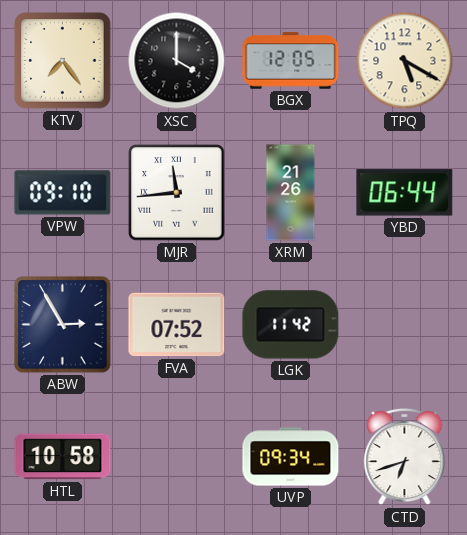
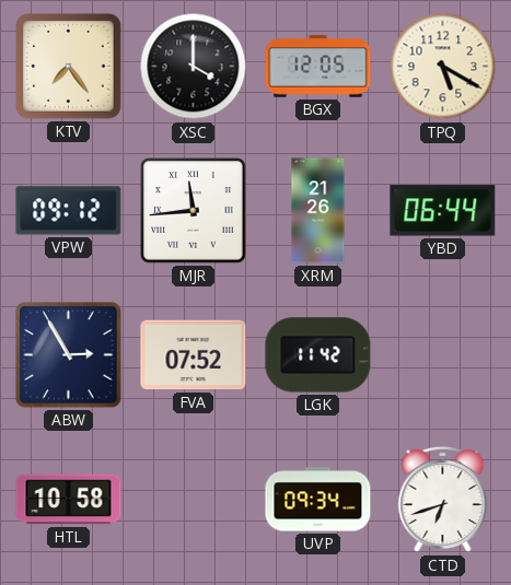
VPW: 09:10 -> 09:12 (69, 211)
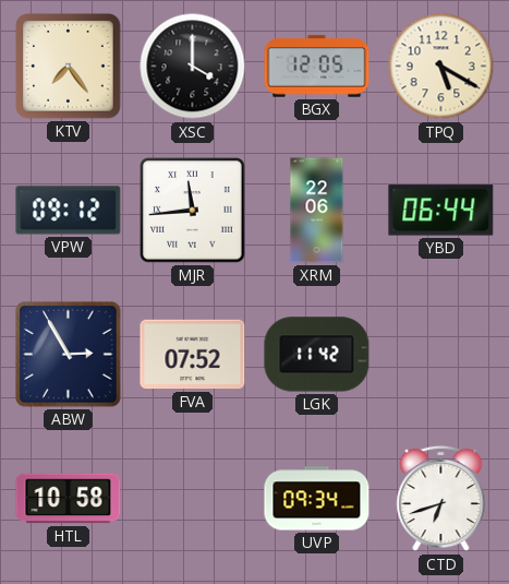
XRM: 21:26 -> 22:06 (317, 211)
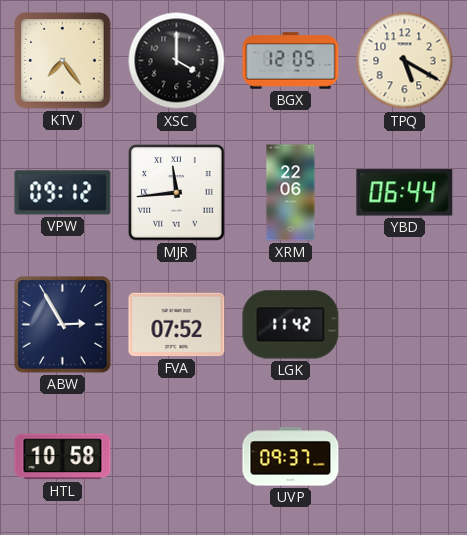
UVP: 09:34 -> 09:37 (291, 457)
CTD: 6:42 -> none (441, 499)
